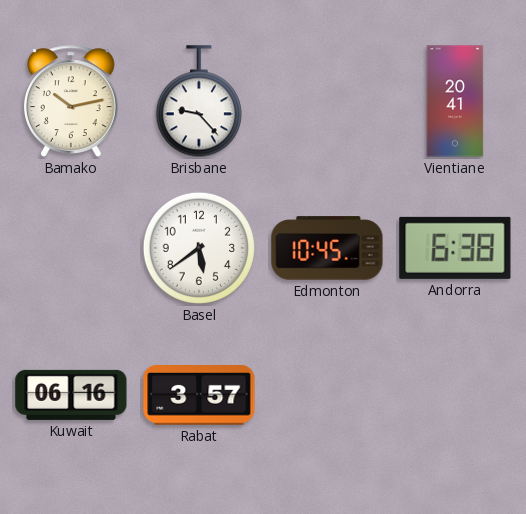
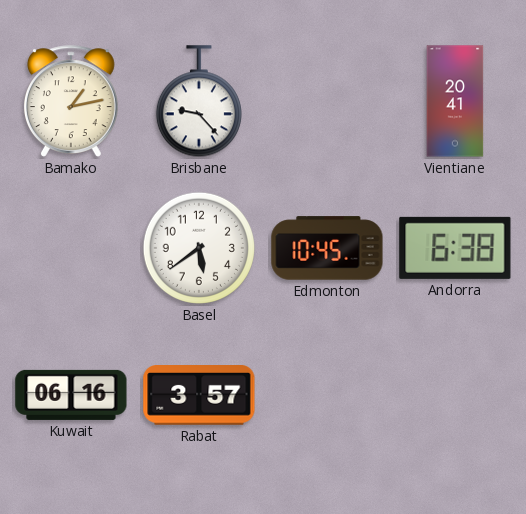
Bamako: 10:13 -> 1:13 (71, 101)
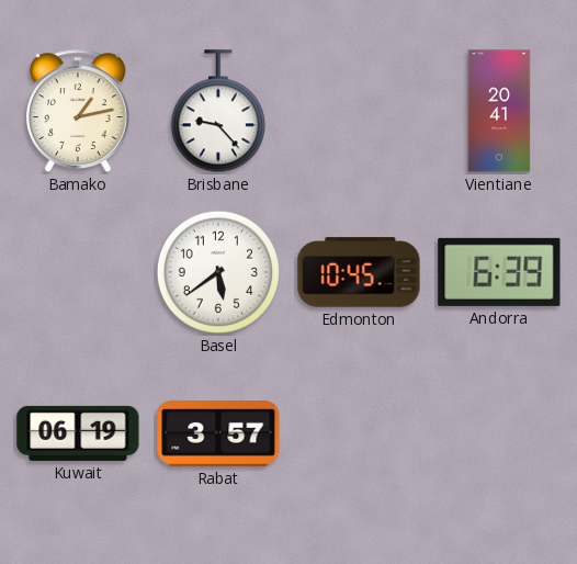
Andorra: 6:38 -> 6:39 (499, 272)
Kuwait: 06:16 -> 06:19 (78, 433)
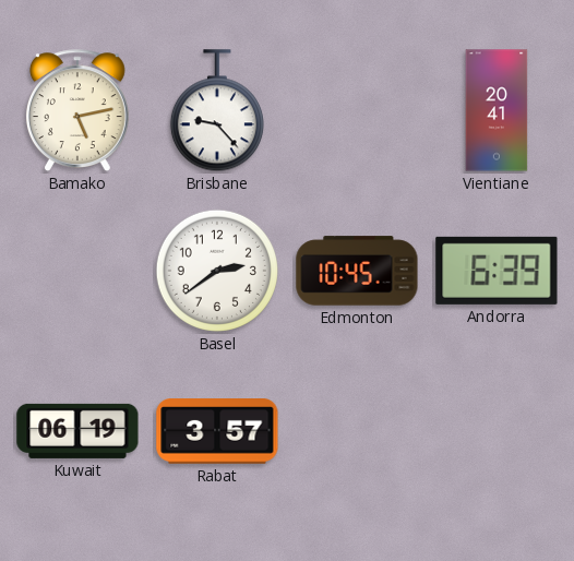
Bamako: 1:13 -> 5:13 (77, 110)
Basel: 5:39 -> 2:39 (217, 271)
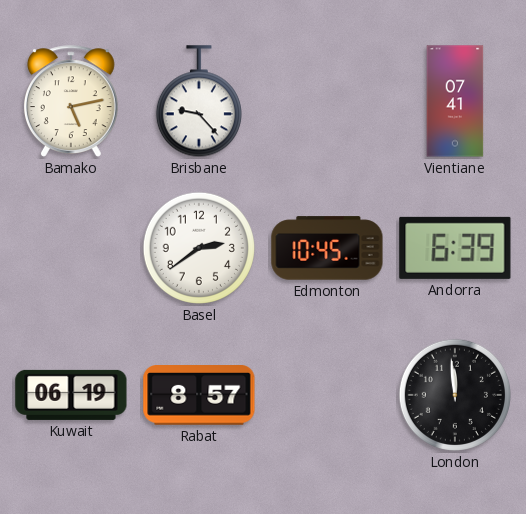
Vientiane: 20:41 -> 07:41 (455, 101)
Rabat: 3:57 -> 8:57 (199, 395)
London: none -> 11:59 (455, 395)
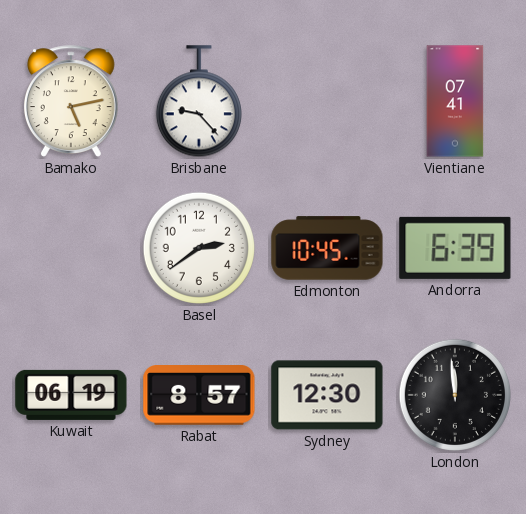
Sydney: none -> 12:30 (327, 395)
